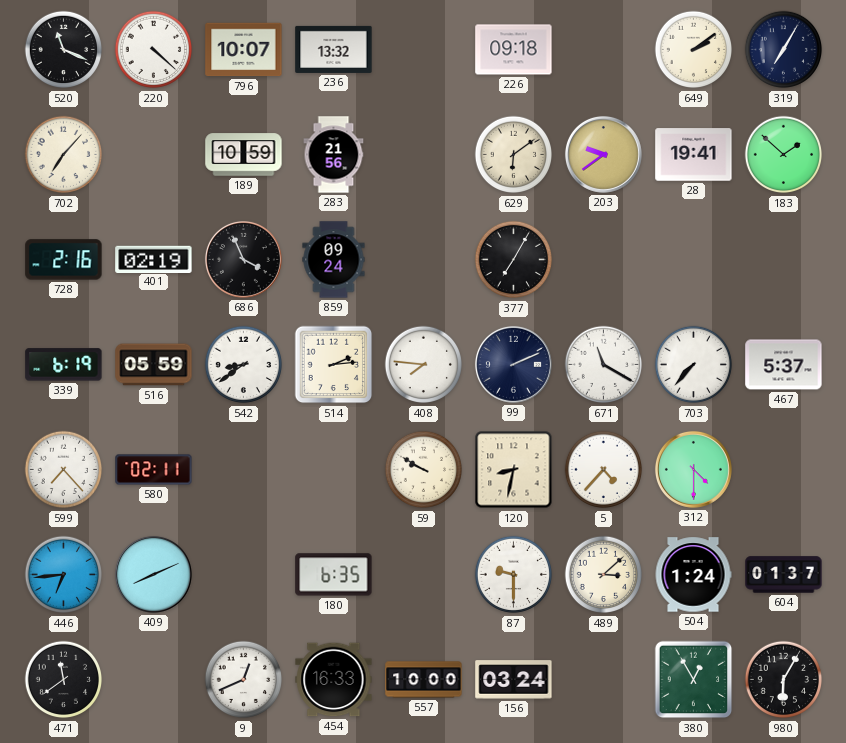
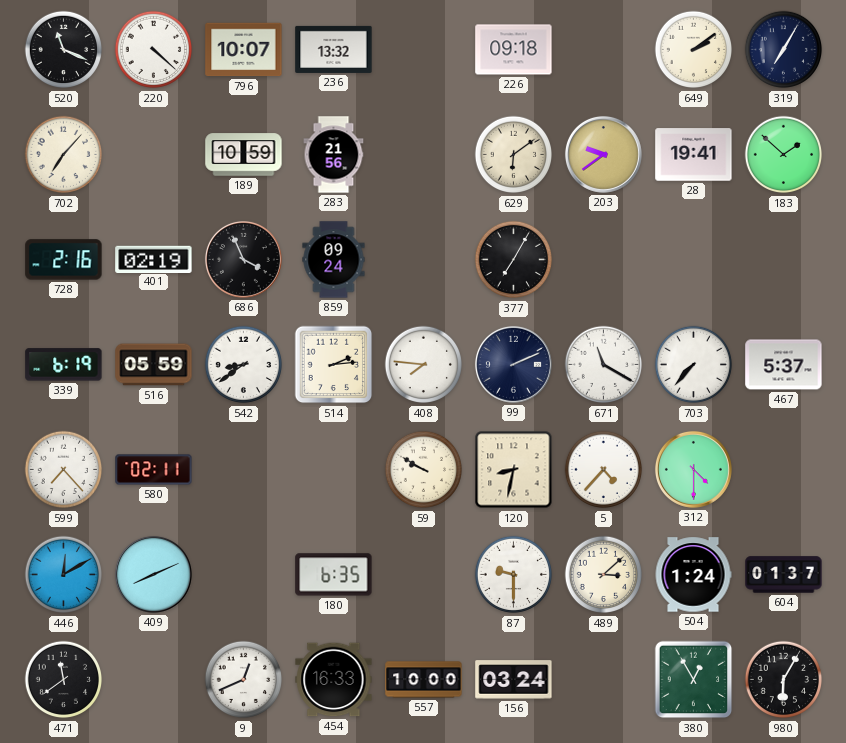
446: 6:44 -> 12:10 (64, 575)
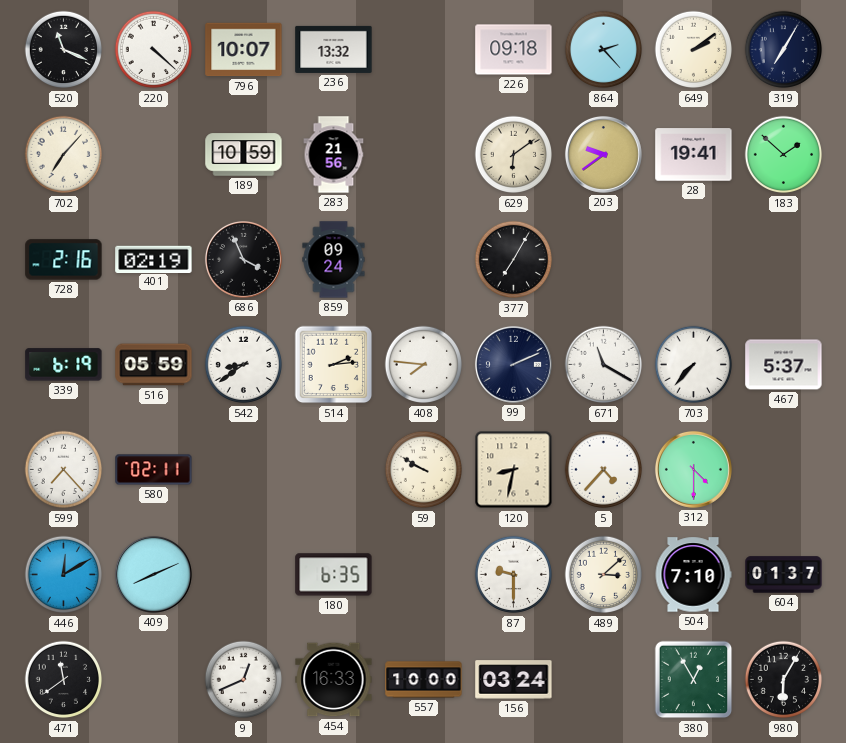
864: none -> 2:23 (604, 50)
504: 1:24 -> 7:10 (693, 575)
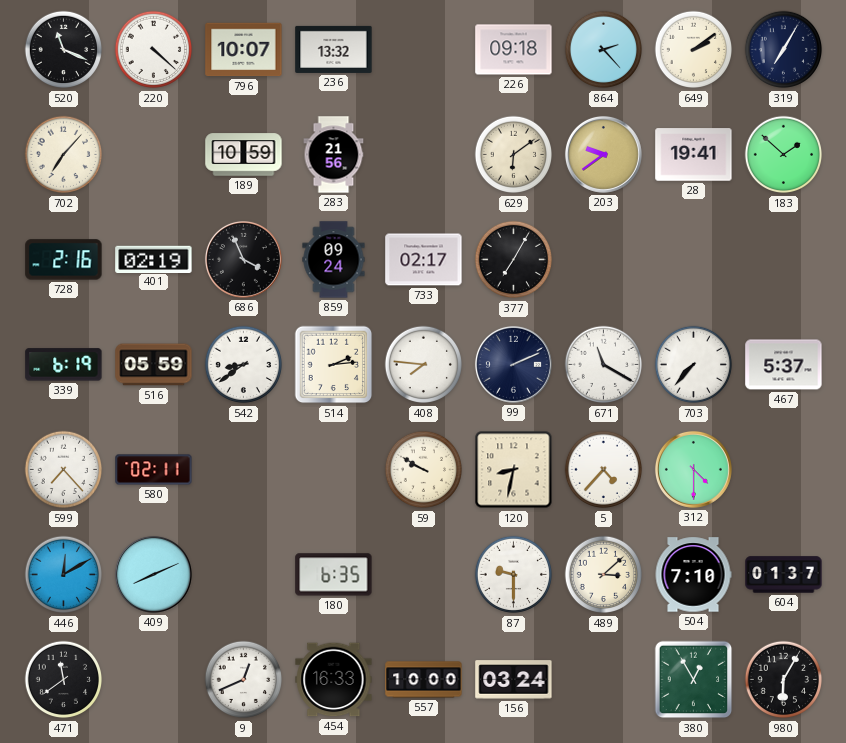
733: none -> 02:17 (424, 260)
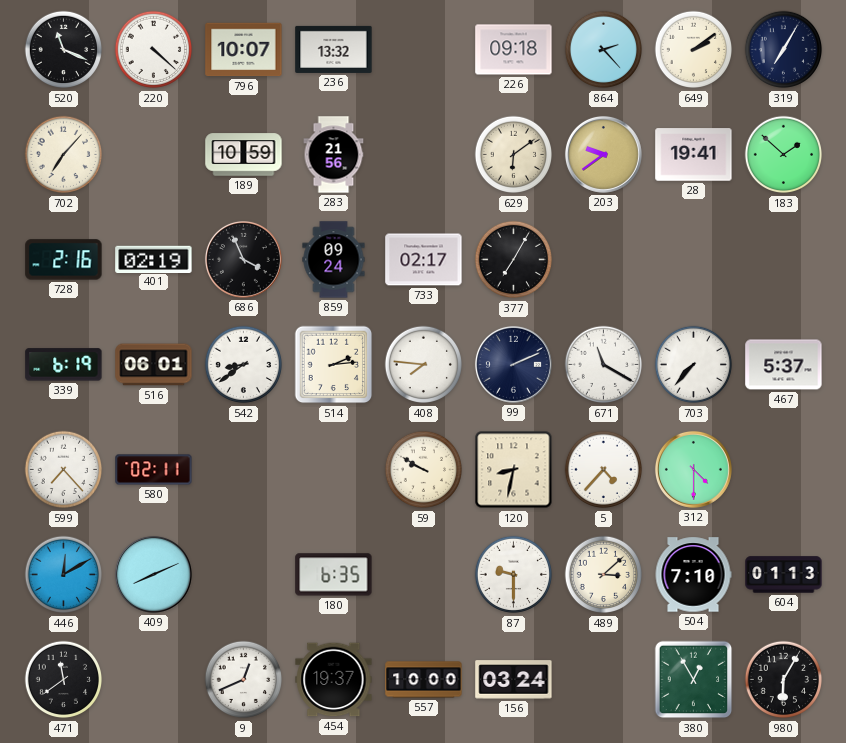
516: 05:59 -> 06:01 (154, 365)
604: 01:37 -> 01:13 (784, 575)
454: 16:33 -> 19:37 (334, 680)
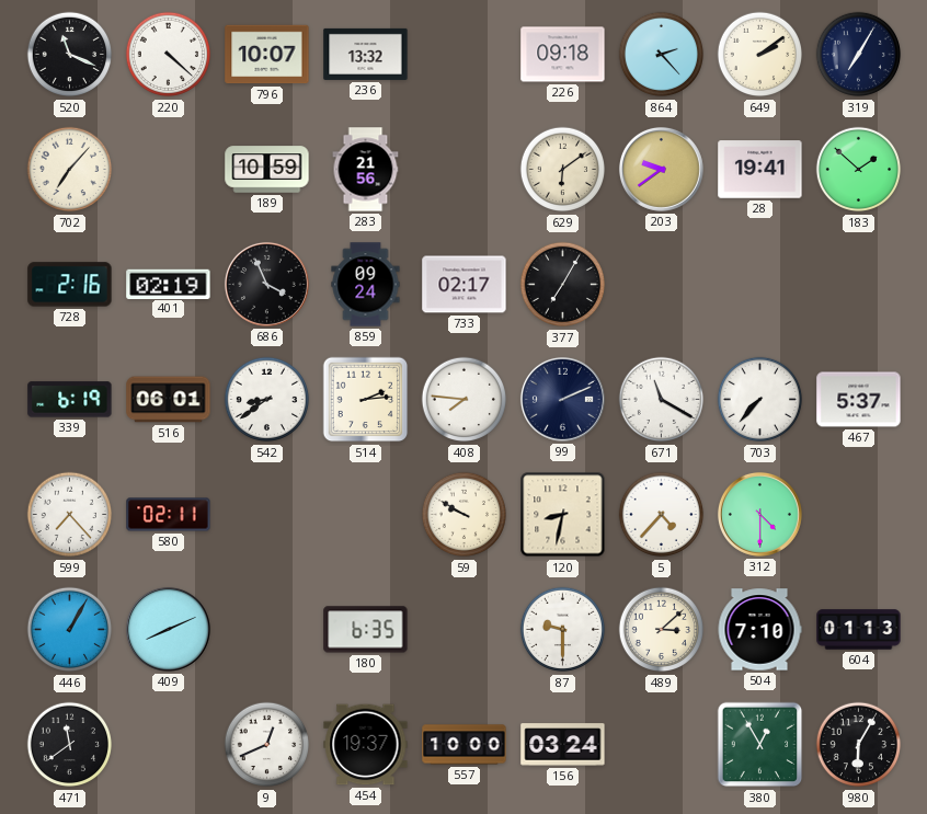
446: 12:10 -> 1:05 (70, 630)
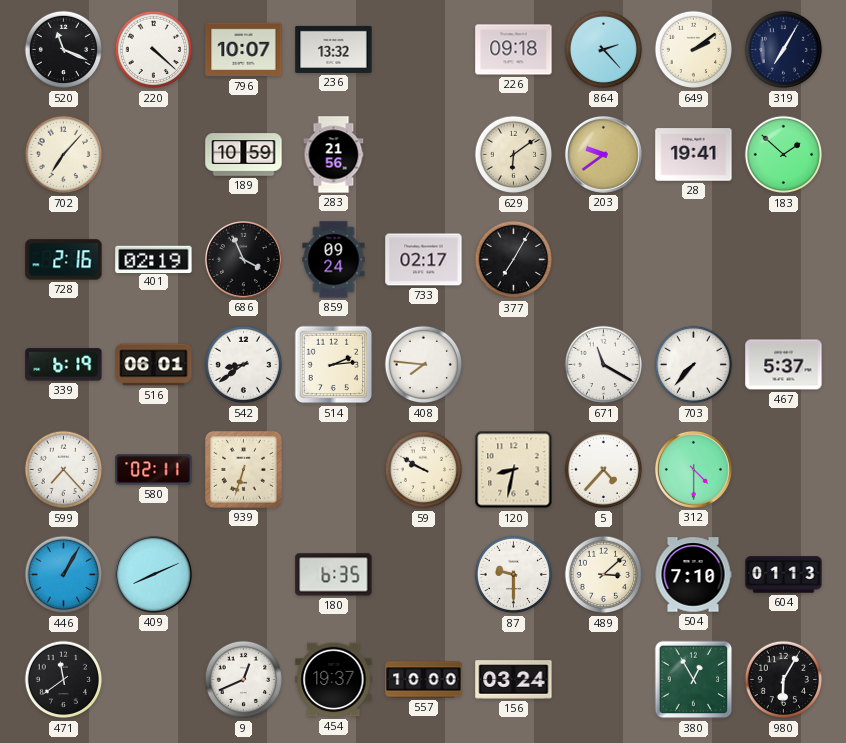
99: 2:11 -> none (562, 399)
939: none -> 6:33 (243, 469)
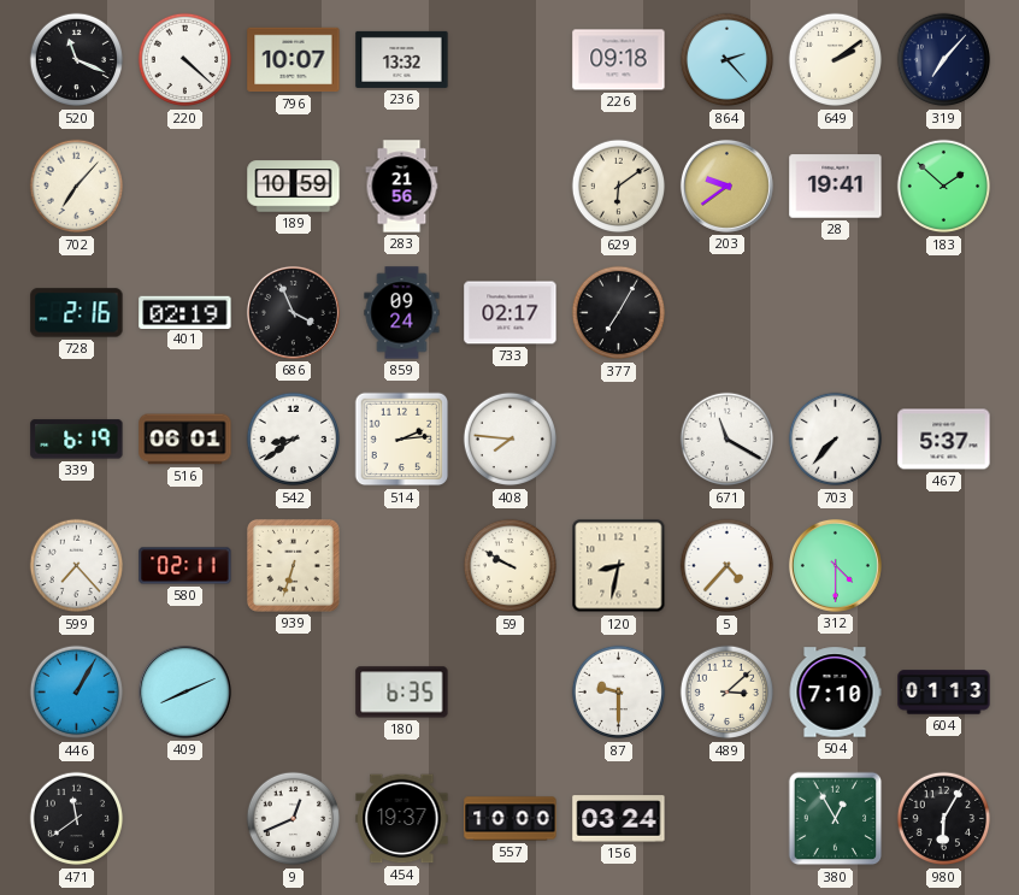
319: 7:05 -> 7:07 (944, 60)
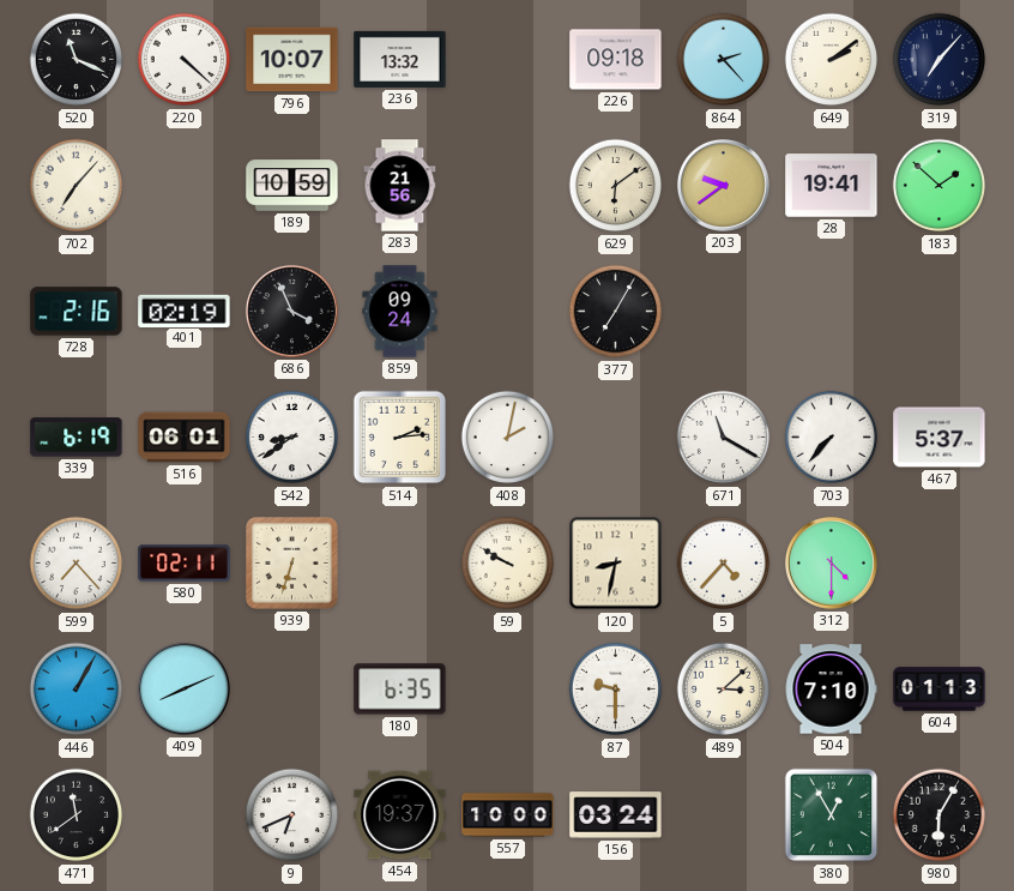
733: 02:17 -> none (511, 313)
408: 7:46 -> 2:02 (508, 438)
9: 12:41 -> 6:41 (292, 815)
